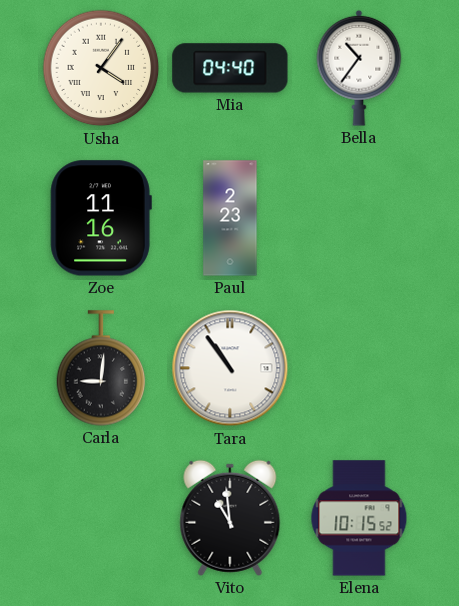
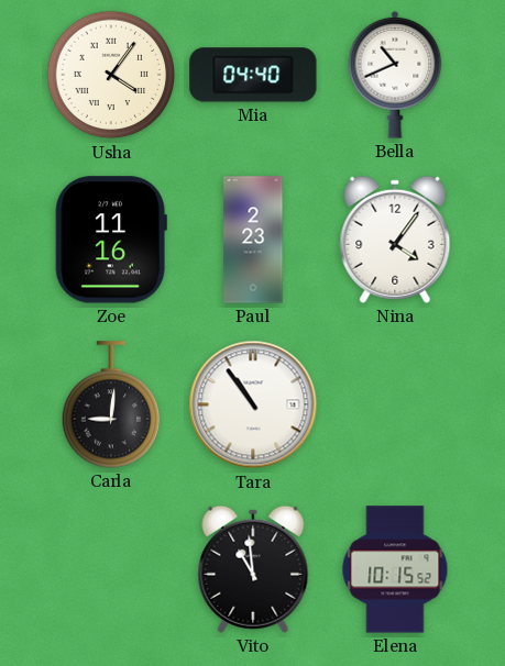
Bella: 10:36 -> 10:41 (395, 75)
Nina: none -> 4:06 (395, 240)
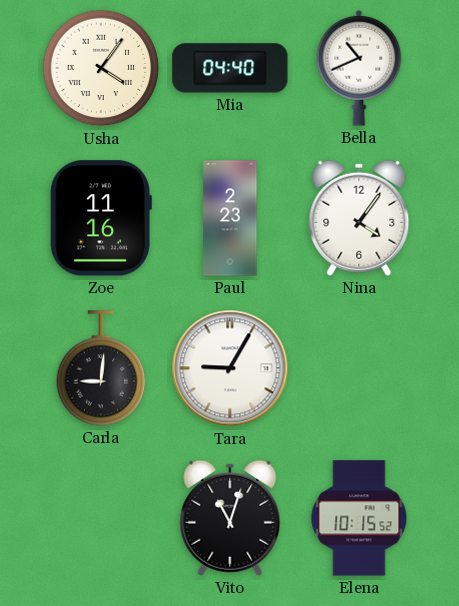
Tara: 10:54 -> 9:05 (230, 368)
Vito: 10:59 -> 11:03 (230, 518)
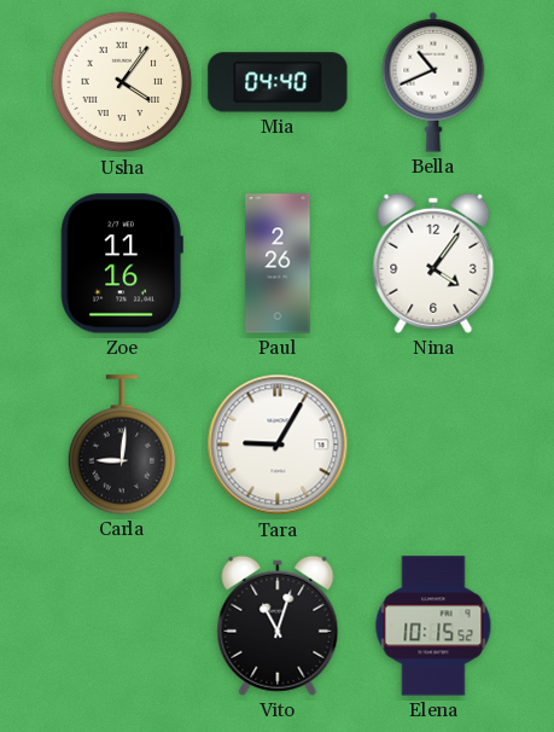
Paul: 2:23 -> 2:26 (278, 263)
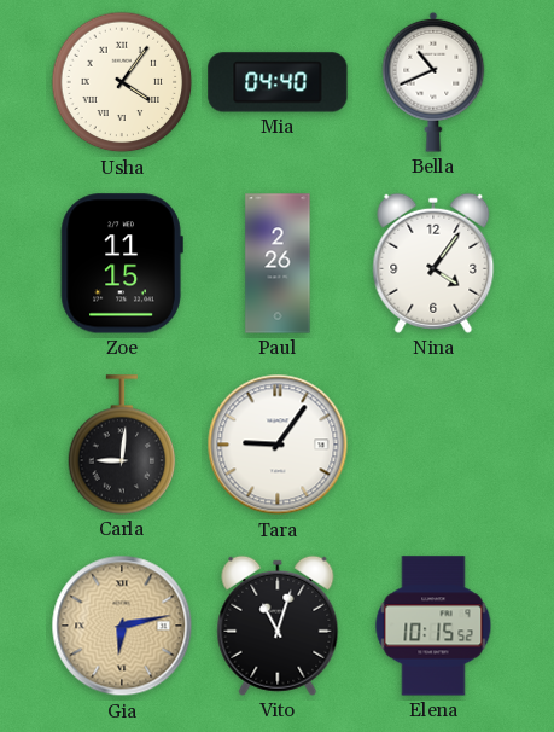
Zoe: 11:16 -> 11:15 (122, 263)
Tara: 9:05 -> 9:06 (278, 445)
Gia: none -> 6:13 (122, 626)
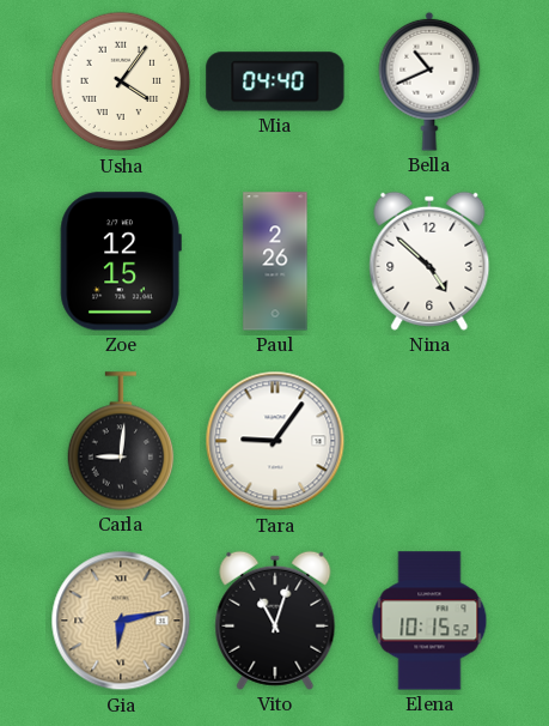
Zoe: 11:15 -> 12:15 (121, 261)
Nina: 4:06 -> 4:52 (429, 261)
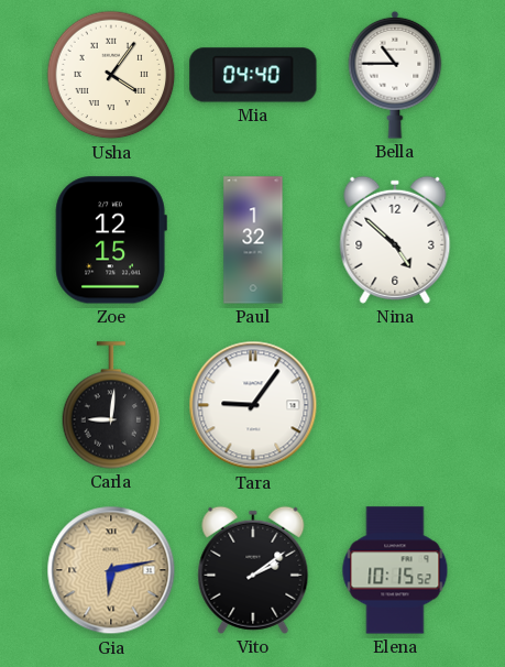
Bella: 10:41 -> 10:45 (395, 75)
Paul: 2:26 -> 1:32 (253, 240)
Vito: 11:03 -> 2:09 (253, 570)
